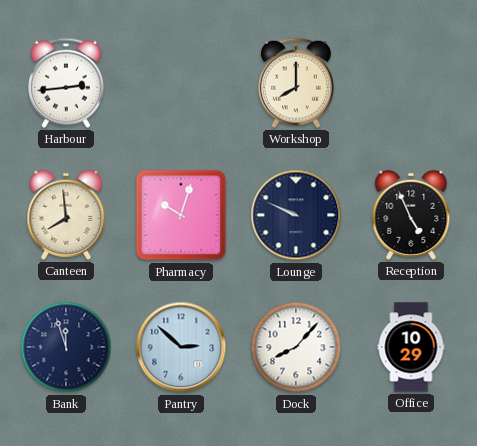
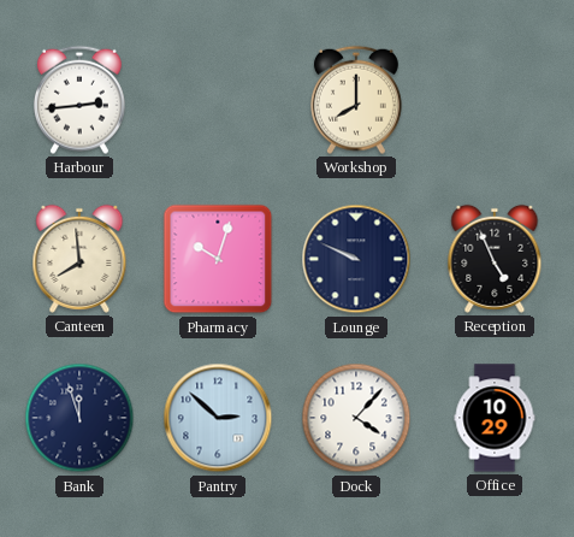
Dock: 8:07 -> 4:07 (356, 418)
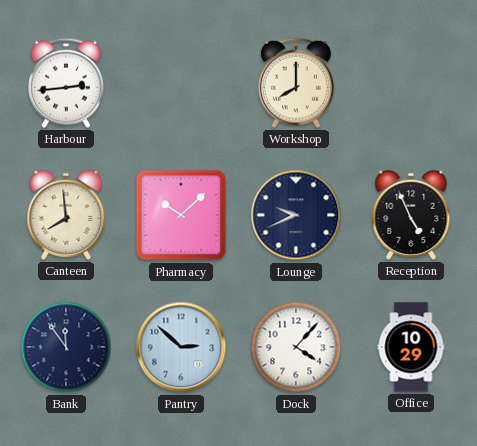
Pharmacy: 10:03 -> 10:08 (181, 215)
Lounge: 9:49 -> 9:41 (296, 215)
Bank: 11:57 -> 11:54 (66, 347)
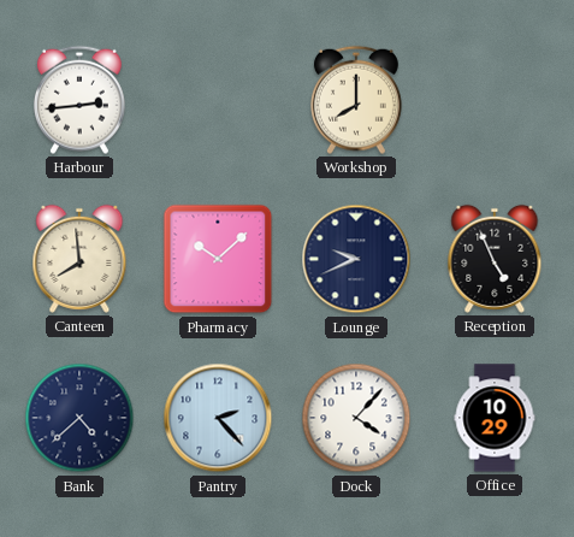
Bank: 11:54 -> 4:38 (79, 418)
Pantry: 2:52 -> 2:23 (218, 418)
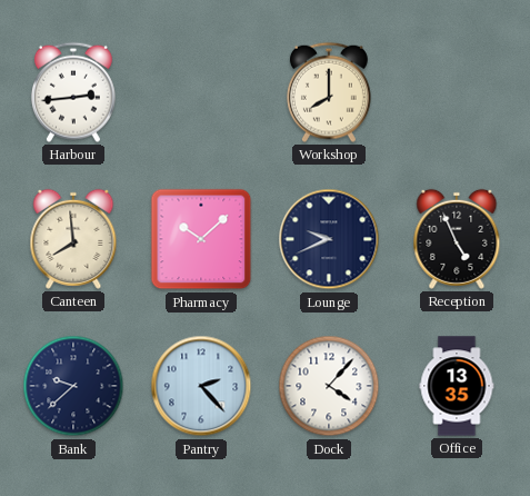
Bank: 4:38 -> 9:38 (73, 386)
Office: 10:29 -> 13:35 (457, 386)
